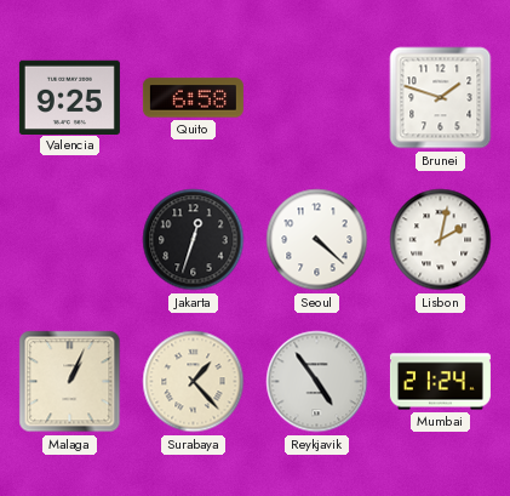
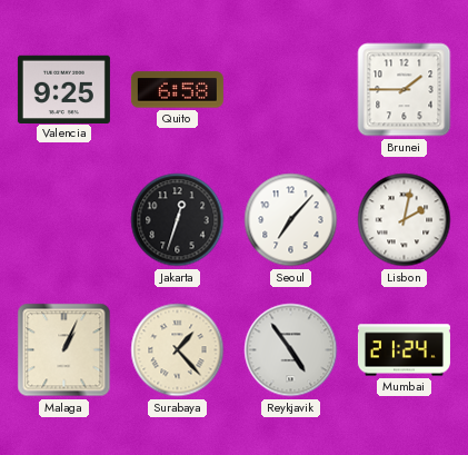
Brunei: 1:48 -> 1:45 (405, 90)
Seoul: 4:22 -> 7:07 (291, 220)
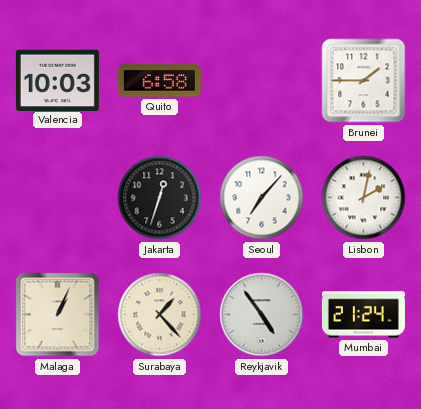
Valencia: 9:25 -> 10:03 (57, 80)
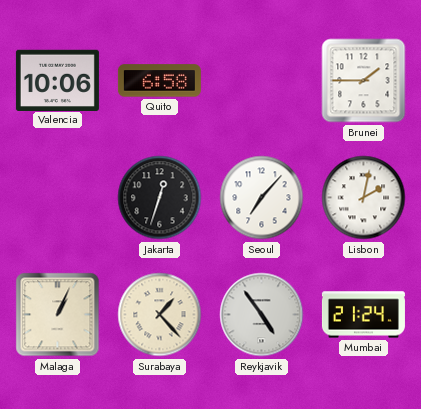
Valencia: 10:03 -> 10:06 (57, 80)
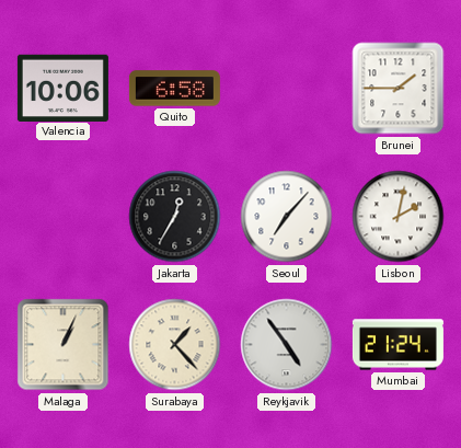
Jakarta: 12:33 -> 12:35 (175, 217)
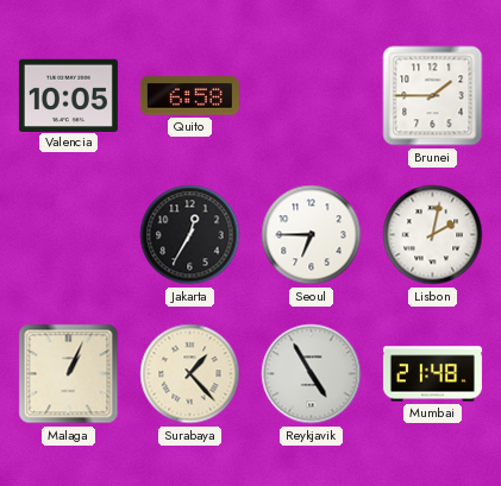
Valencia: 10:06 -> 10:05 (68, 95)
Seoul: 7:07 -> 6:45 (312, 235)
Reykjavik: 4:54 -> 4:55 (312, 374)
Mumbai: 21:24 -> 21:48 (432, 374)
